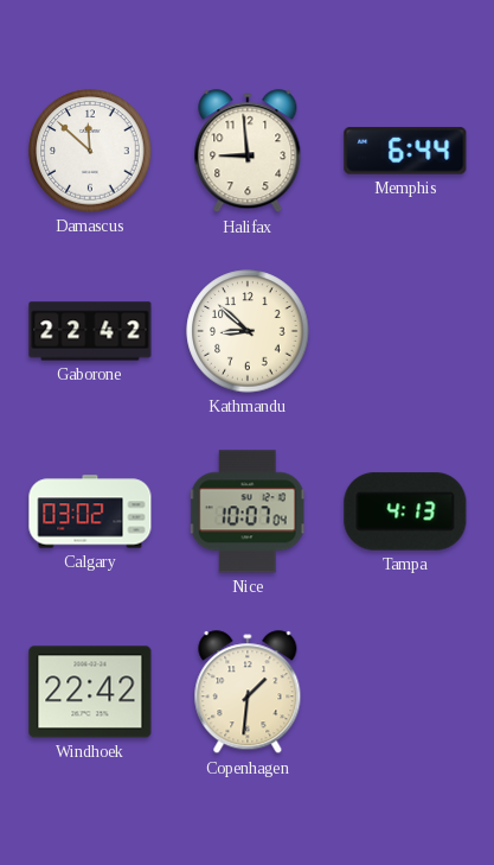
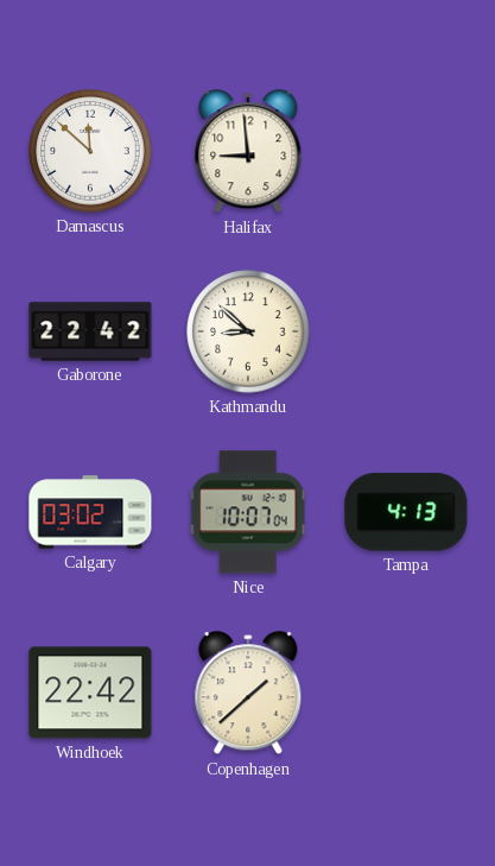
Memphis: 6:44 -> none (405, 151)
Copenhagen: 1:31 -> 1:38 (248, 694)
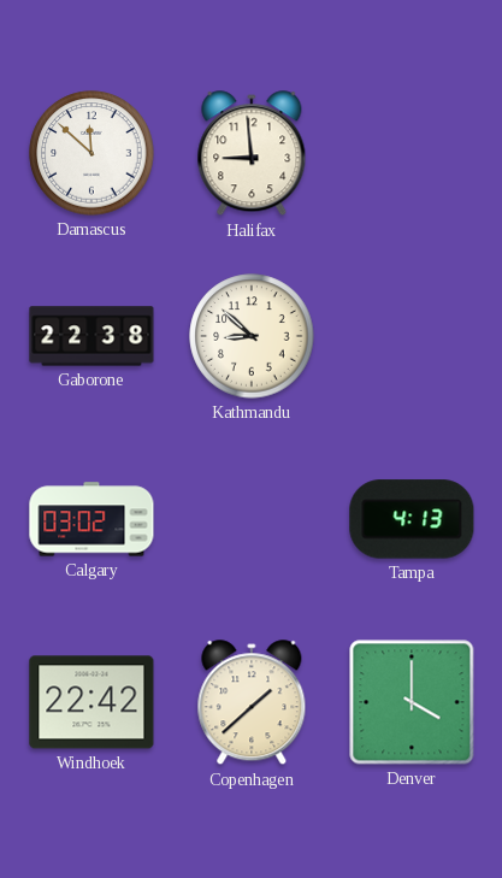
Gaborone: 22:42 -> 22:38 (91, 336)
Nice: 10:07 -> none (248, 512)
Denver: none -> 4:00 (412, 702)
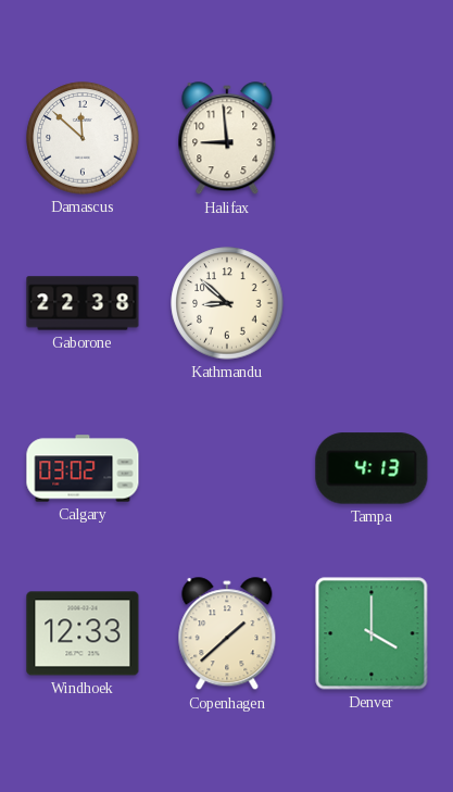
Windhoek: 22:42 -> 12:33 (83, 633)
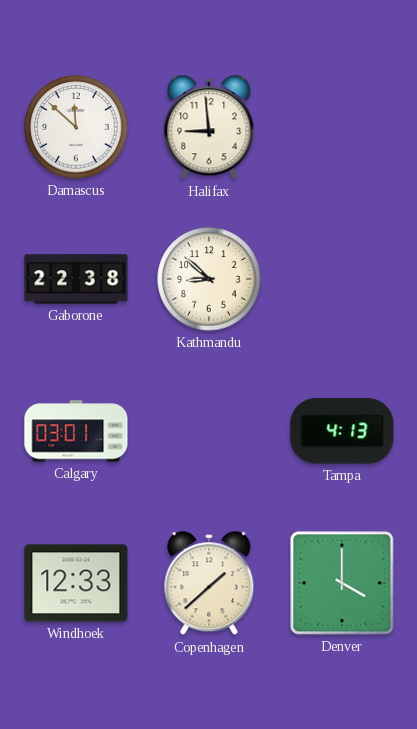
Calgary: 03:02 -> 03:01 (76, 431)
